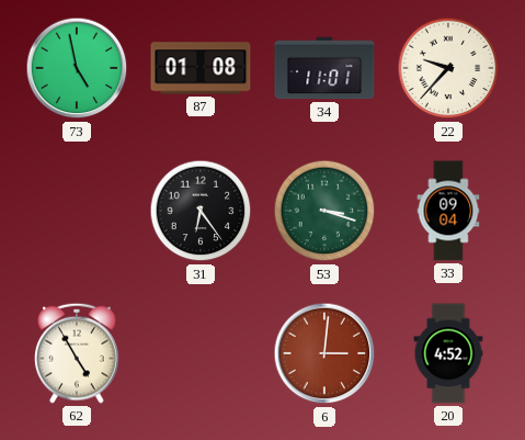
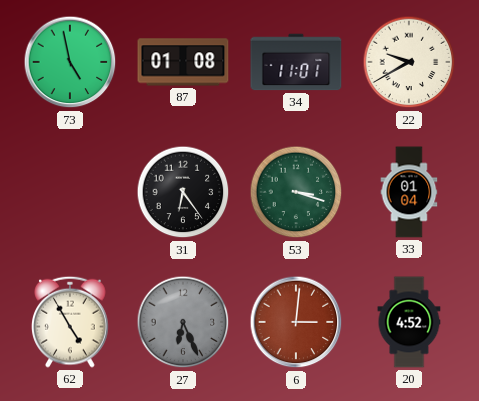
22: 9:37 -> 9:40 (409, 62)
33: 09:04 -> 01:04 (409, 192)
27: none -> 6:26 (183, 322)
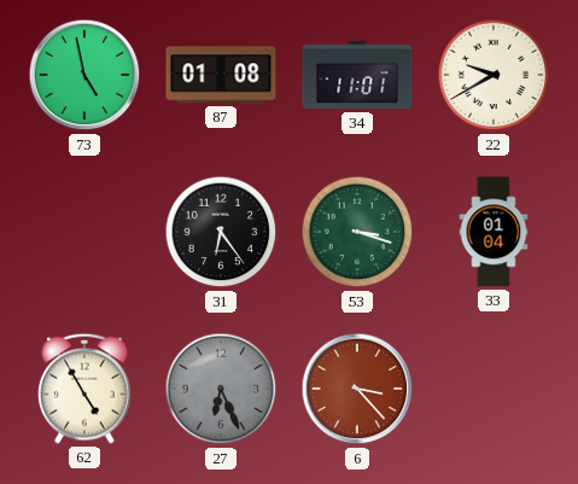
6: 3:01 -> 3:23 (357, 389)
20: 4:52 -> none (409, 322)
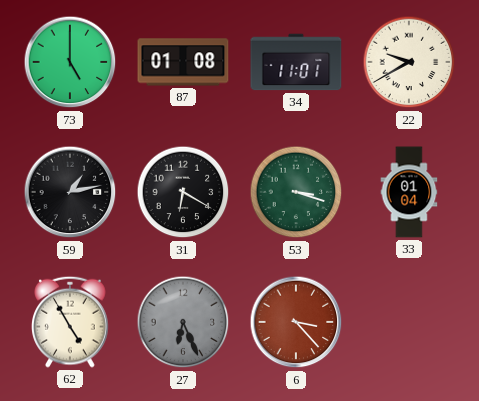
73: 4:58 -> 5:00 (70, 62)
59: none -> 1:13 (70, 192)
31: 6:24 -> 6:20 (183, 192)
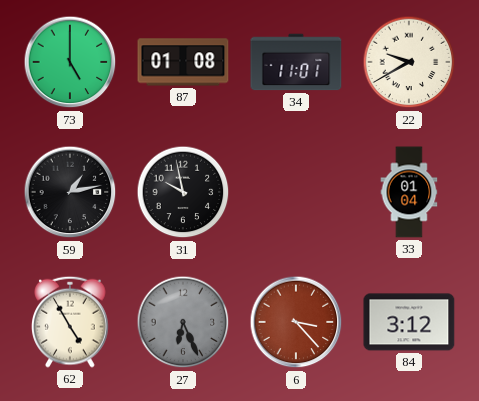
31: 6:20 -> 9:58 (183, 192)
53: 3:18 -> none (296, 192)
84: none -> 3:12 (409, 322)
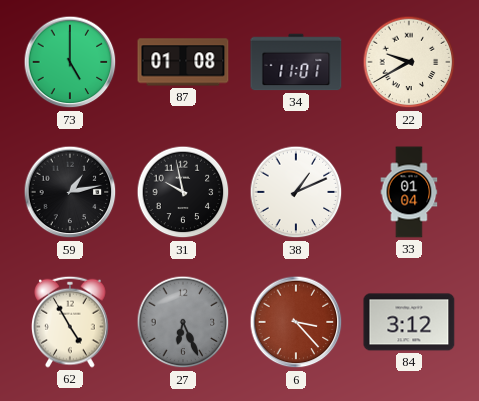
38: none -> 1:11 (296, 192)
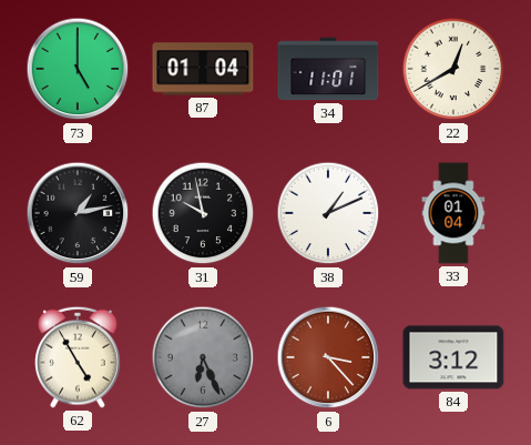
87: 01:08 -> 01:04 (203, 69)
22: 9:40 -> 12:40 (453, 69)
